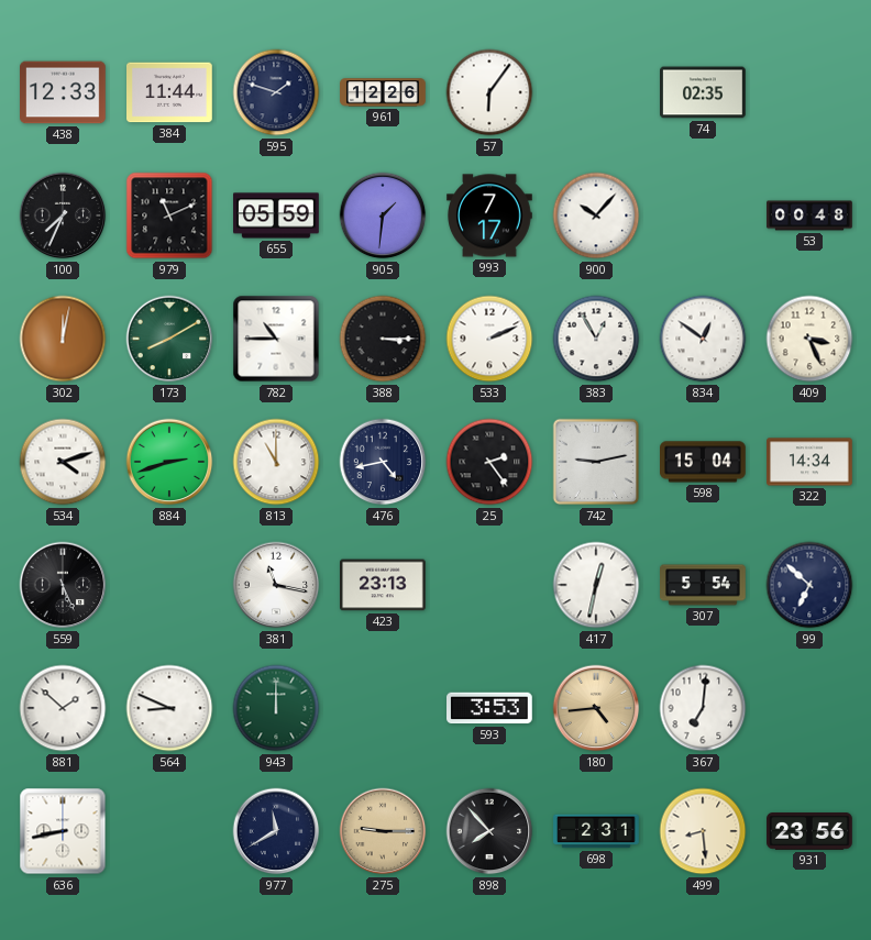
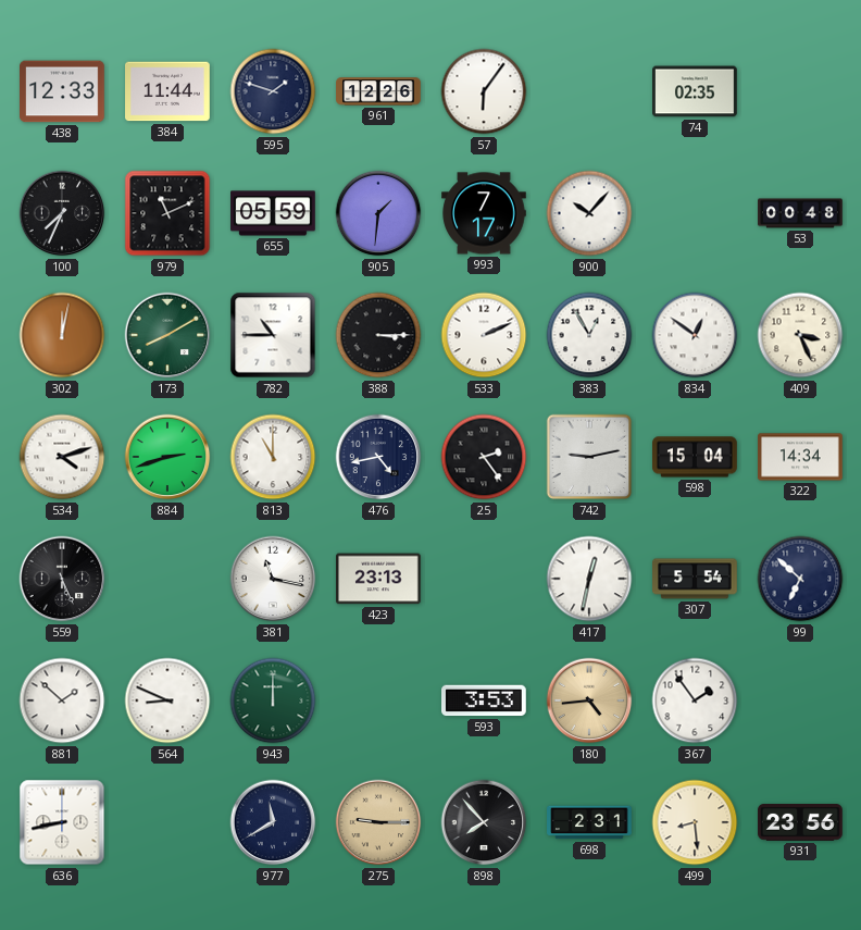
367: 7:01 -> 1:54 (695, 700)
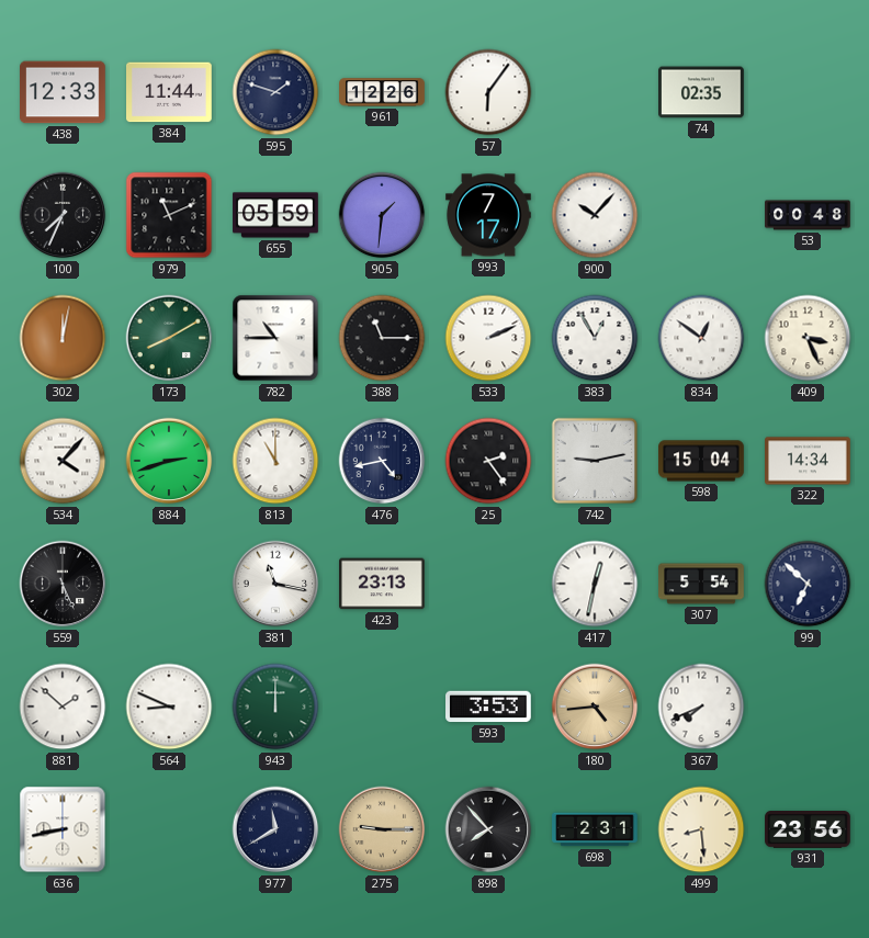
388: 3:15 -> 11:15 (382, 338)
534: 4:12 -> 4:07 (63, 461)
367: 1:54 -> 7:41 (701, 707)
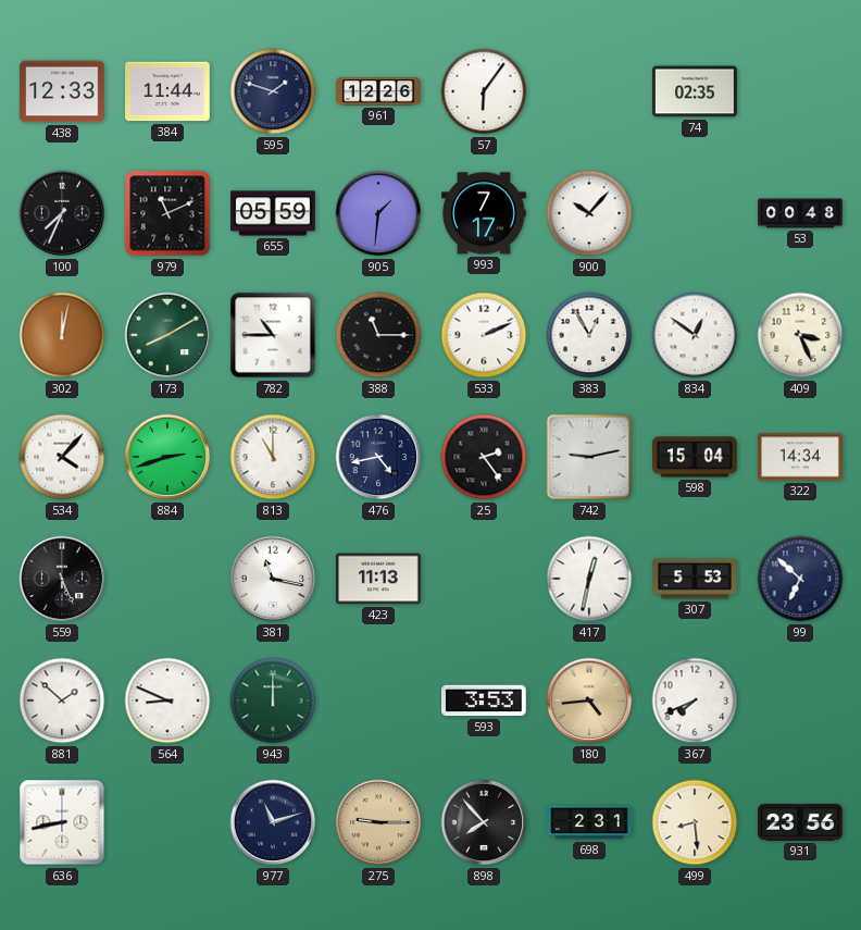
423: 23:13 -> 11:13 (379, 579)
307: 5:54 -> 5:53 (695, 579)
977: 11:40 -> 11:12 (273, 822)
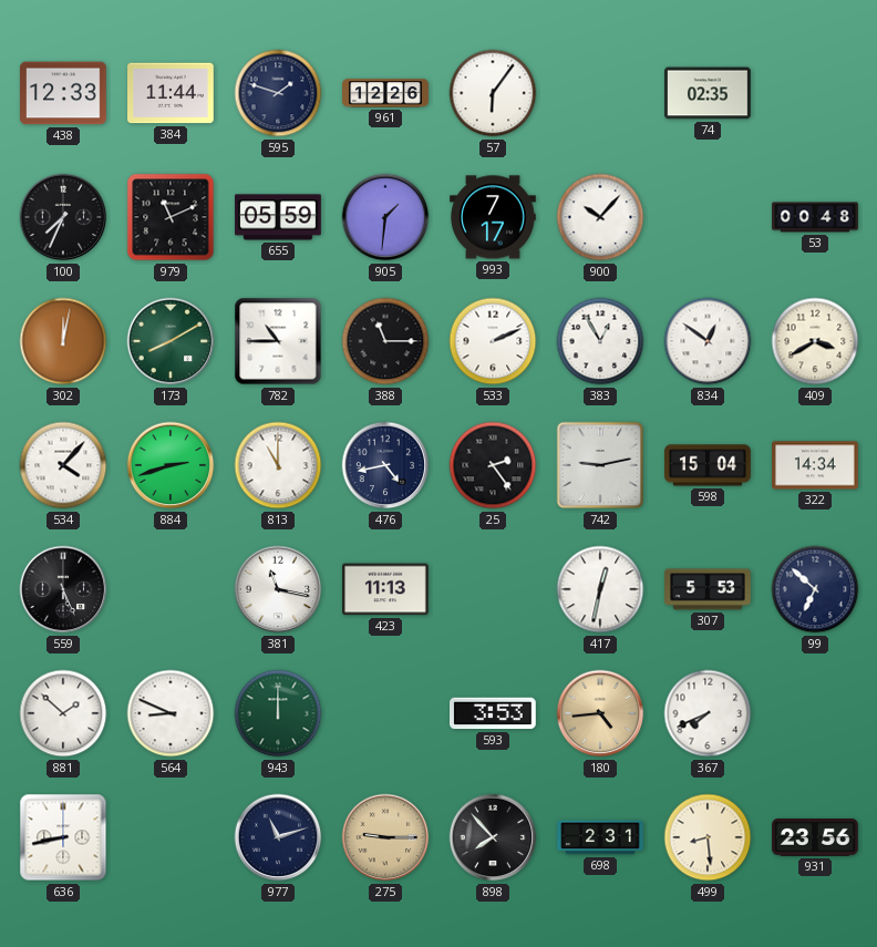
409: 3:26 -> 3:40 (815, 341)
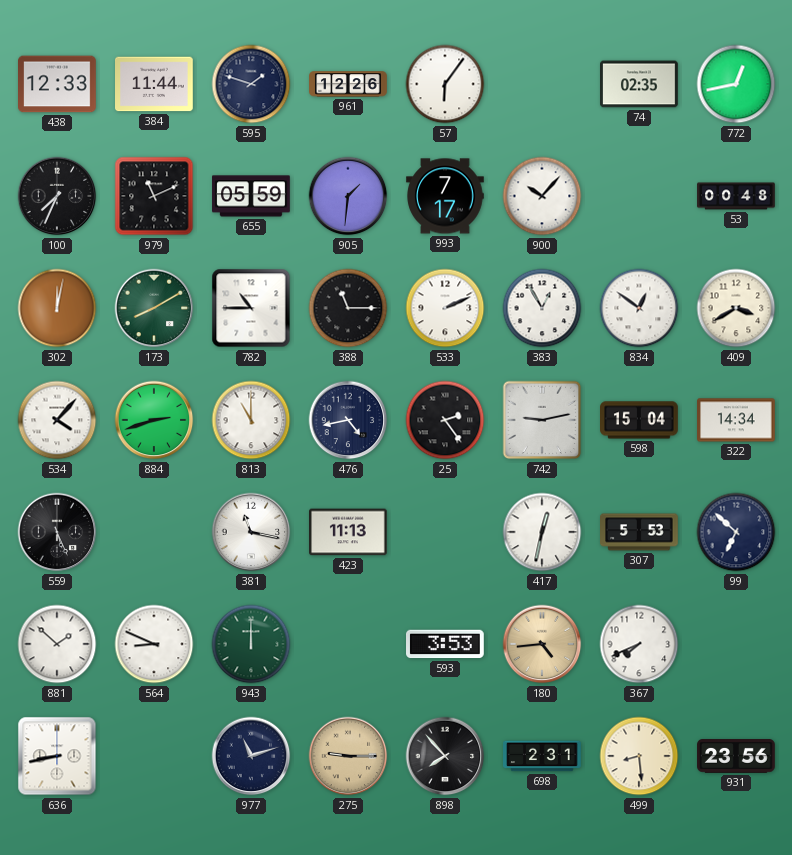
772: none -> 12:43 (736, 84)
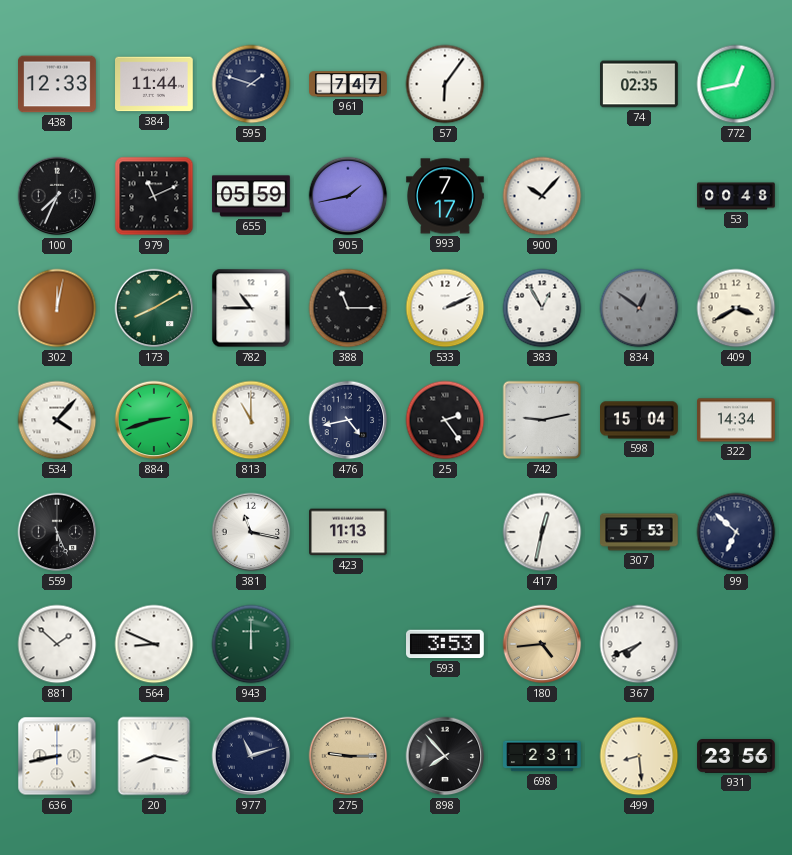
961: 12:26 -> 7:47 (348, 84)
905: 1:31 -> 1:43 (348, 196)
834 dial: white -> grey (639, 308)
20: none -> 8:17 (154, 756)
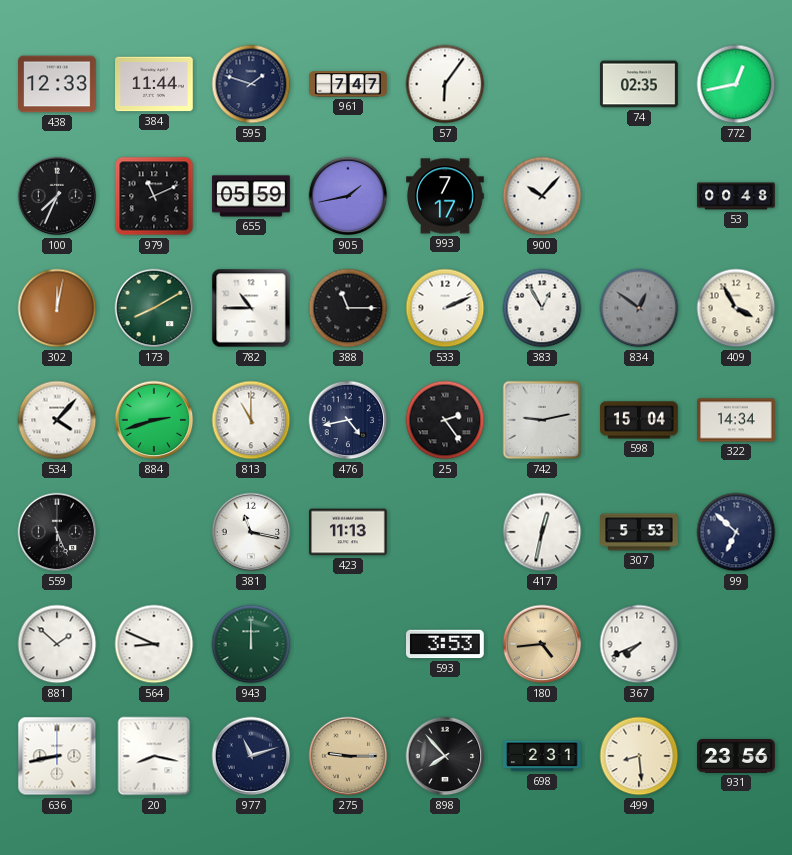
409: 3:40 -> 3:55 (736, 308)
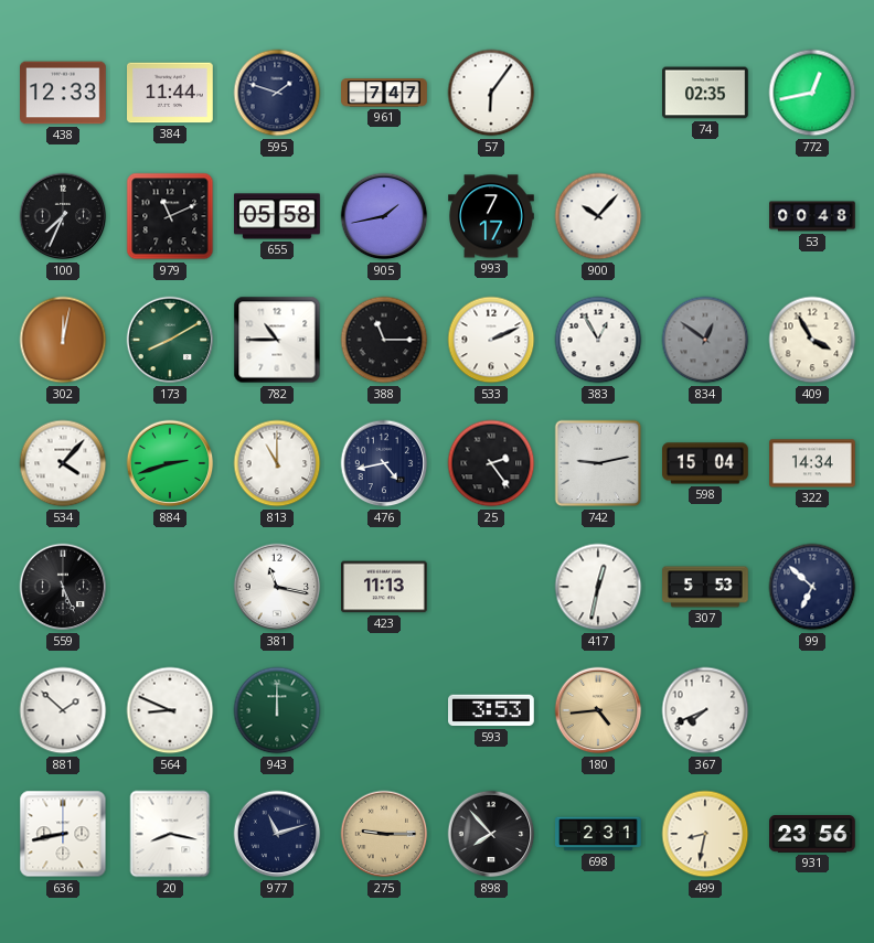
655: 05:59 -> 05:58 (277, 216)
499: 8:29 -> 8:32 (705, 834)
